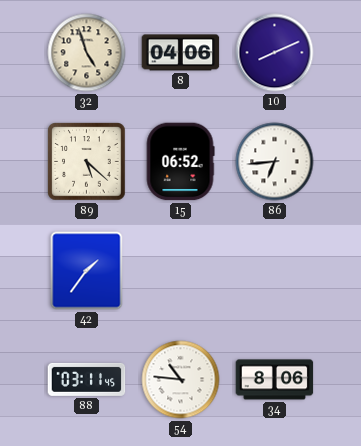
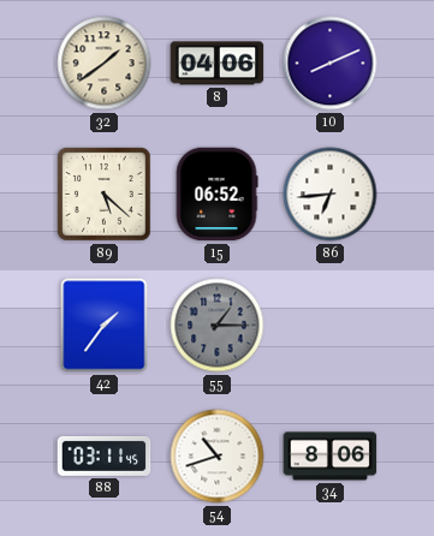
32: 4:57 -> 1:39 (105, 64)
55: none -> 1:15 (218, 326)
54: 10:46 -> 10:42 (218, 457)
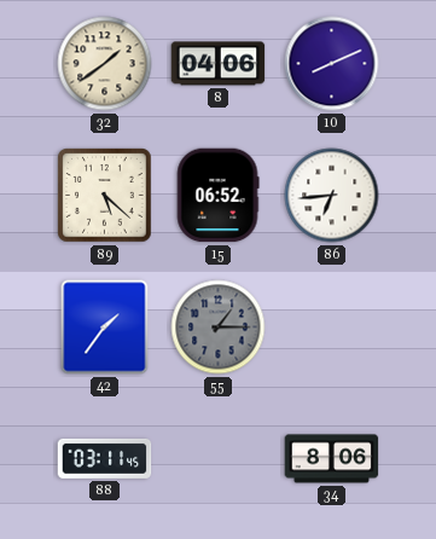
54: 10:42 -> none (218, 457)
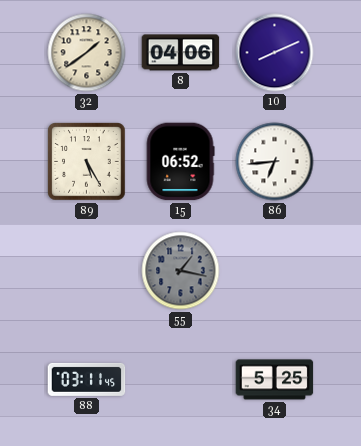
89: 5:22 -> 5:25 (87, 162)
42: 1:36 -> none (105, 328)
55: 1:15 -> 1:17 (181, 271)
34: 8:06 -> 5:25 (275, 380)
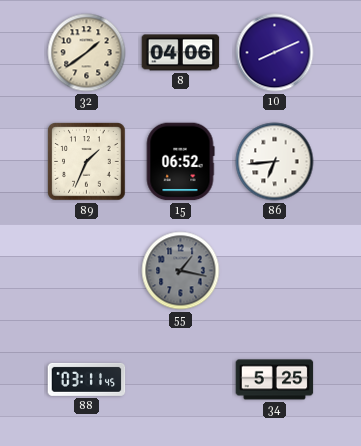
89: 5:25 -> 1:34 (87, 162)
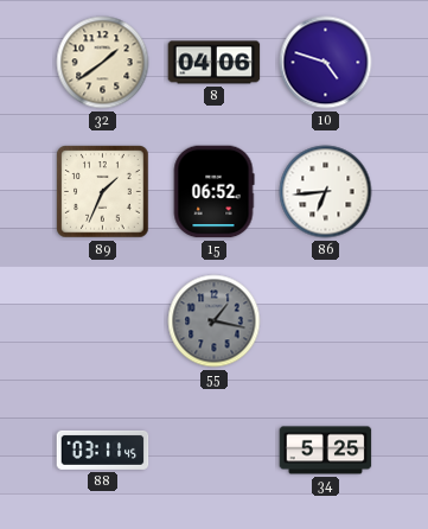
10: 8:11 -> 4:48 (326, 63)
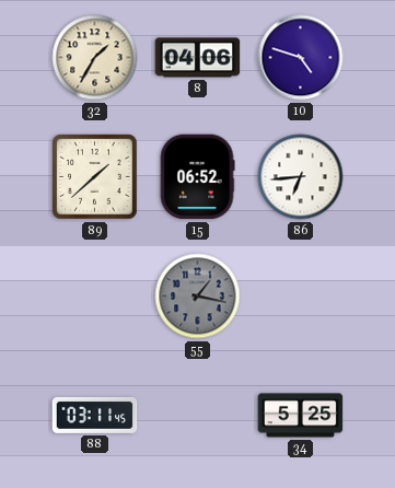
32: 1:39 -> 1:35 (95, 58)
89: 1:34 -> 1:38 (95, 177)
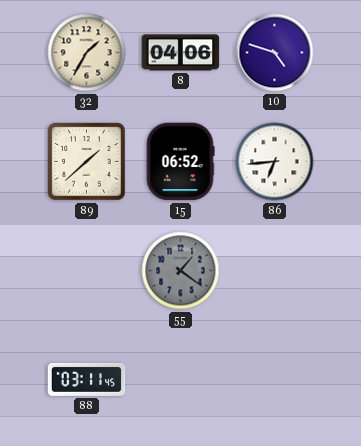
55: 1:17 -> 1:21 (181, 271)
34: 5:25 -> none (301, 416)
